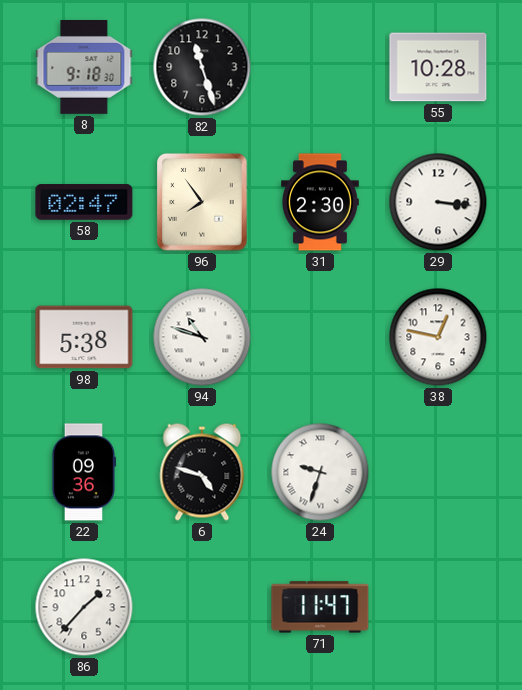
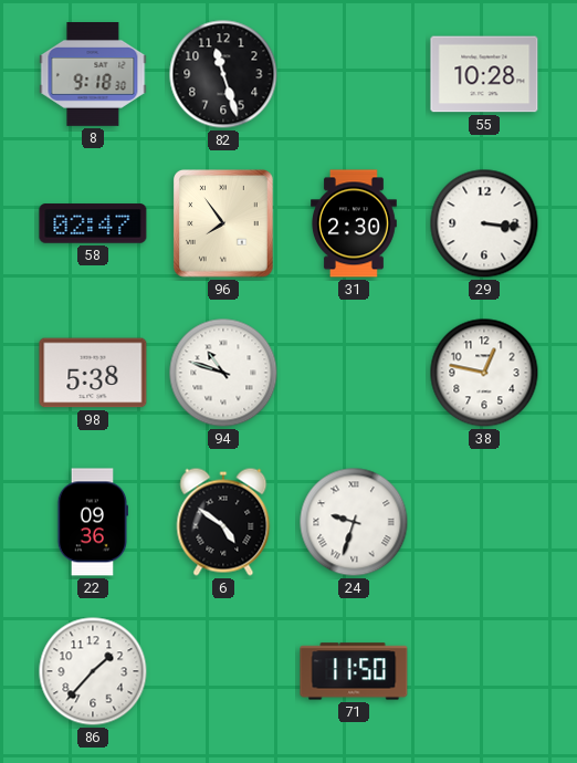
6: 4:48 -> 4:51 (223, 522)
71: 11:47 -> 11:50 (354, 671)
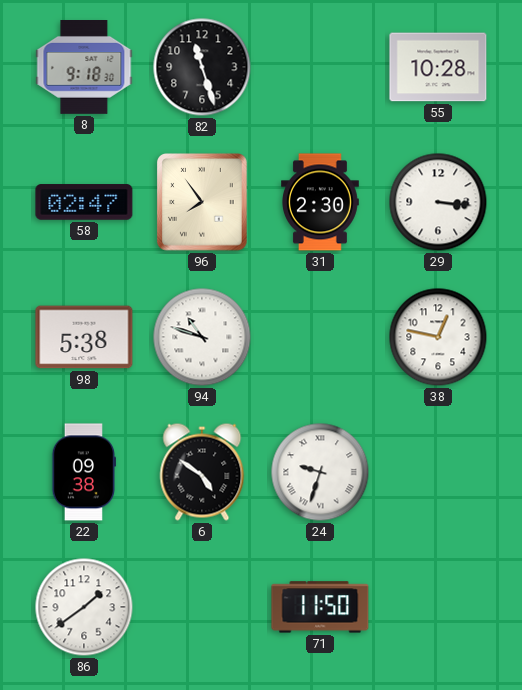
22: 09:36 -> 09:38 (83, 472)
86: 1:37 -> 1:39 (84, 607)
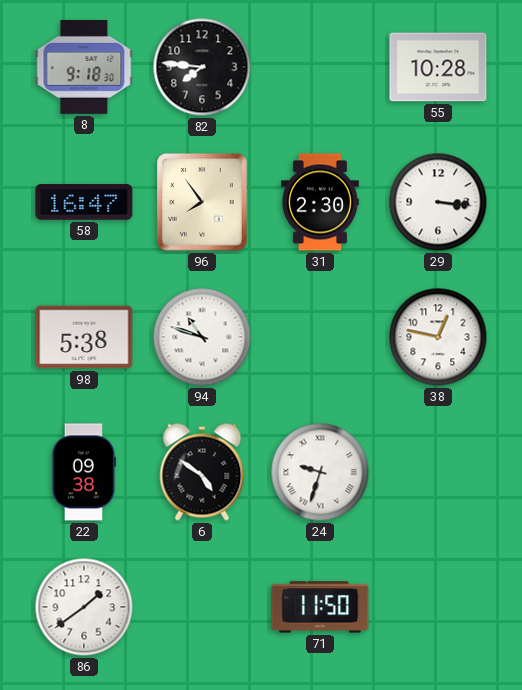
82: 11:27 -> 7:46 (202, 67)
58: 02:47 -> 16:47 (84, 202)
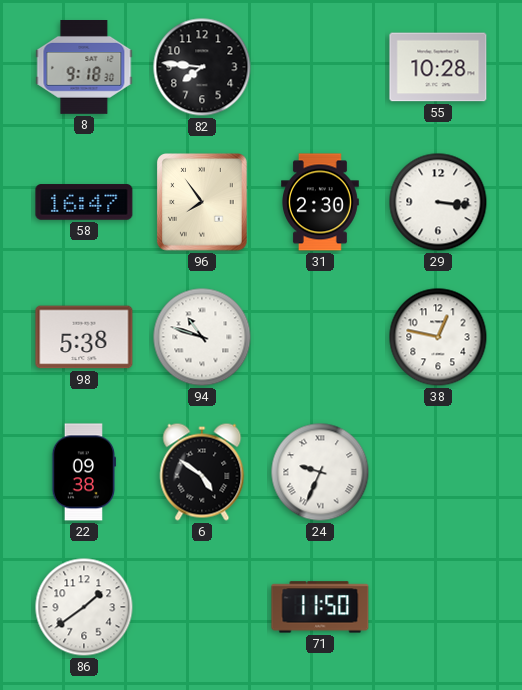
24: 9:33 -> 9:34 (320, 472)
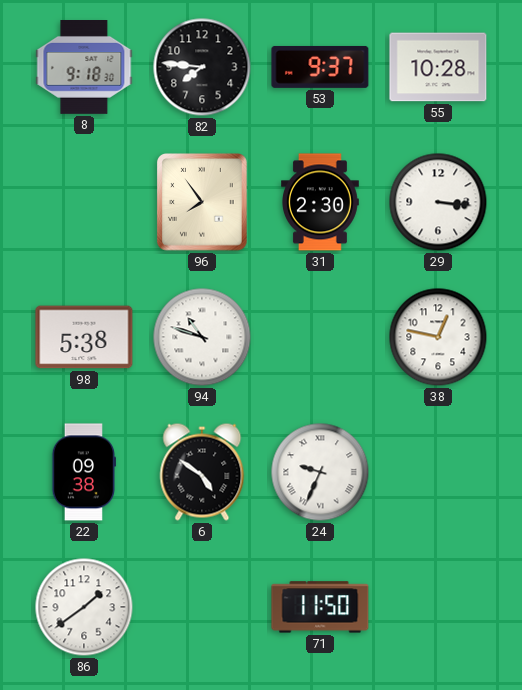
53: none -> 9:37 (320, 67)
58: 16:47 -> none (84, 202)
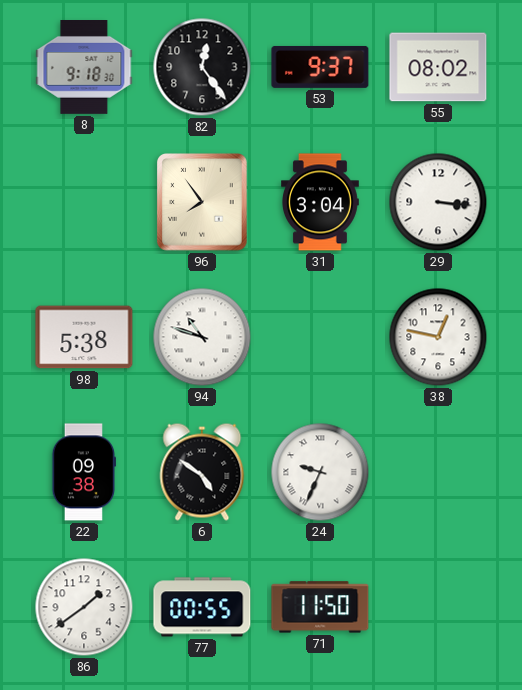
82: 7:46 -> 12:24 (202, 67)
55: 10:28 -> 08:02 (438, 67)
31: 2:30 -> 3:04 (321, 202)
77: none -> 00:55 (202, 607)
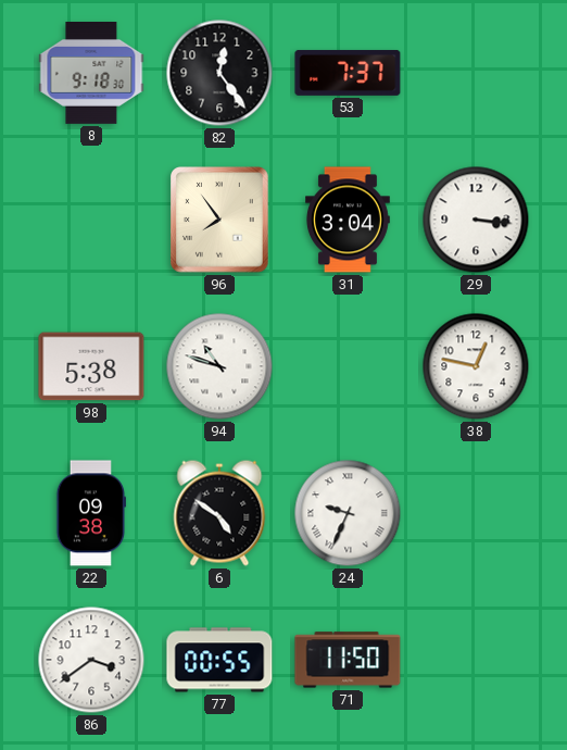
53: 9:37 -> 7:37 (348, 73)
55: 08:02 -> none (438, 67)
86: 1:39 -> 3:39 (91, 660)
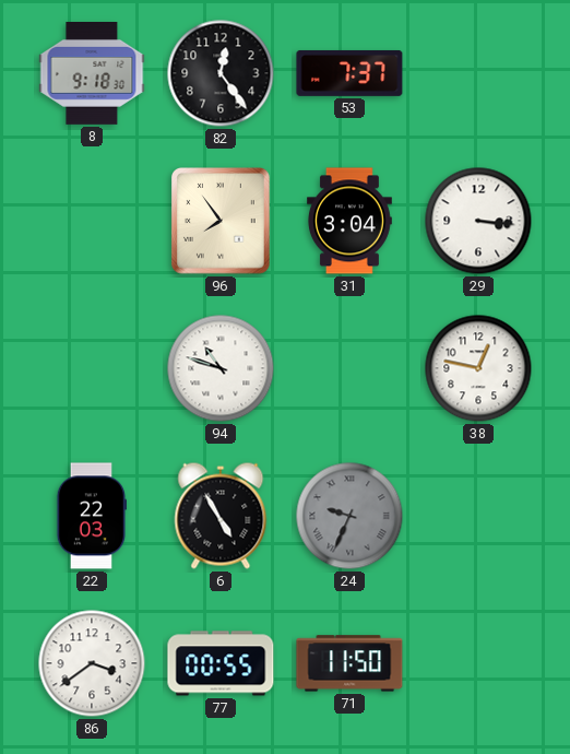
98: 5:38 -> none (91, 366)
22: 09:38 -> 22:03 (91, 516)
6: 4:51 -> 4:55 (221, 516)
24 dial: white -> grey (349, 516)
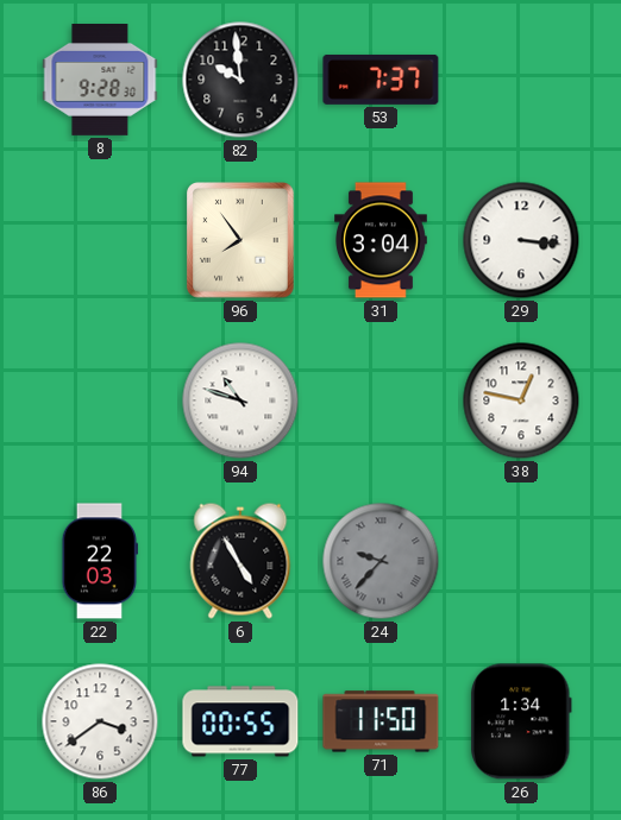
8: 9:18 -> 9:28 (100, 81)
82: 12:24 -> 9:59 (240, 80)
24: 9:34 -> 9:37 (381, 561)
26: none -> 1:34 (521, 721)
